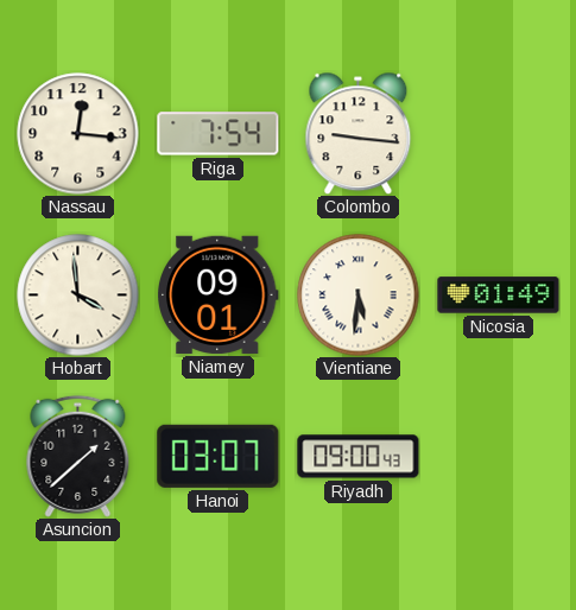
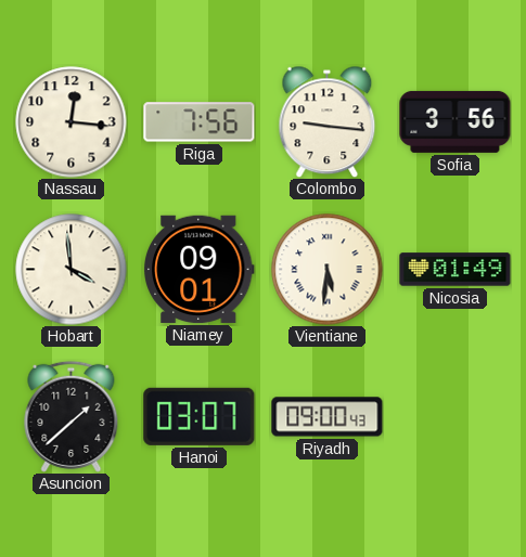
Riga: 7:54 -> 7:56 (200, 122)
Sofia: none -> 3:56 (456, 121)
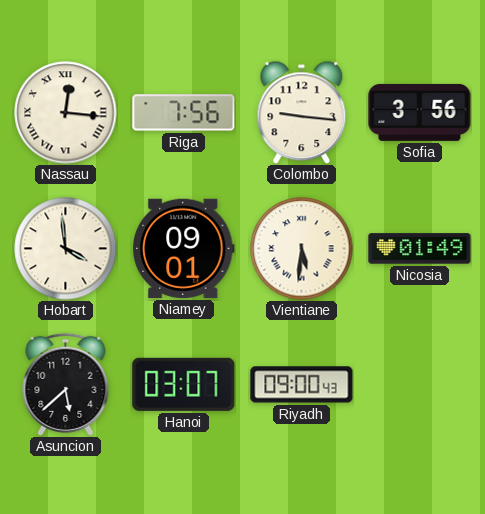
Nassau numerals: Arabic -> Roman (66, 113)
Asuncion: 1:38 -> 5:38 (66, 384)
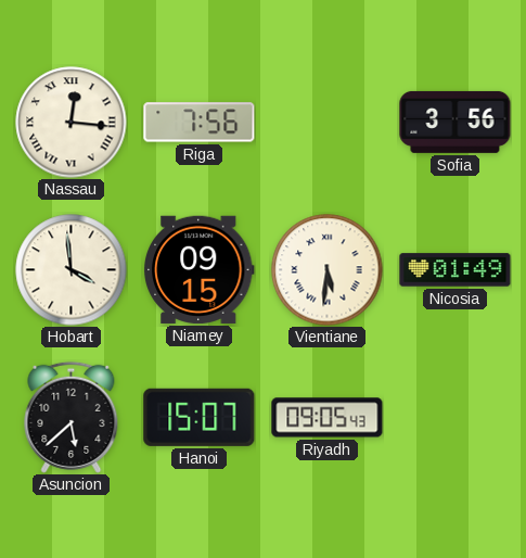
Colombo: 9:16 -> none (302, 112)
Niamey: 09:01 -> 09:15 (200, 269)
Hanoi: 03:07 -> 15:07 (200, 417)
Riyadh: 09:00 -> 09:05 (328, 418)
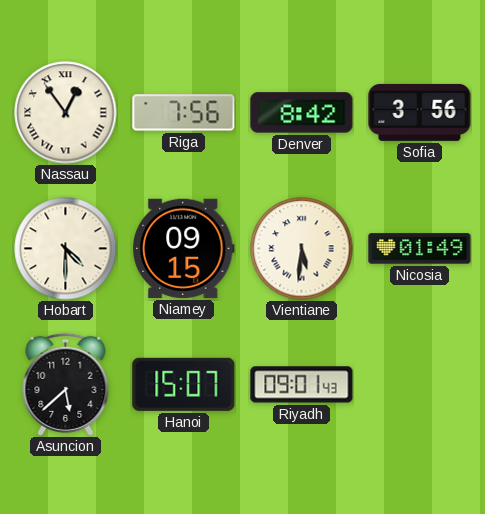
Nassau: 12:16 -> 12:54 (66, 113)
Denver: none -> 8:42 (302, 113)
Hobart: 3:59 -> 4:30 (66, 249)
Riyadh: 09:05 -> 09:01 (302, 385)
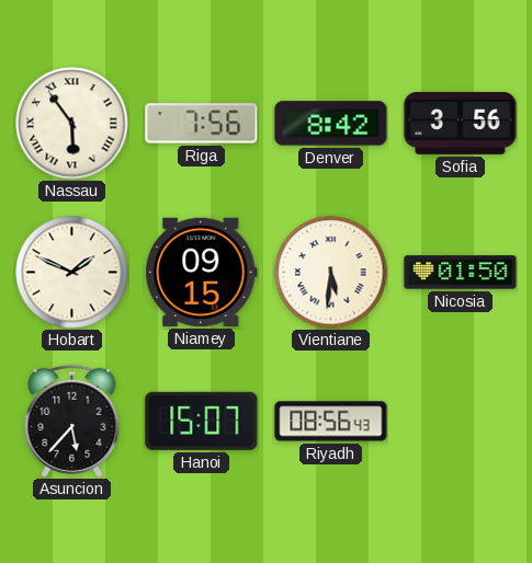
Nassau: 12:54 -> 5:54 (72, 124)
Hobart: 4:30 -> 1:49 (72, 273)
Nicosia: 01:49 -> 01:50 (461, 273)
Asuncion: 5:38 -> 5:37 (72, 421)
Riyadh: 09:01 -> 08:56 (331, 422)
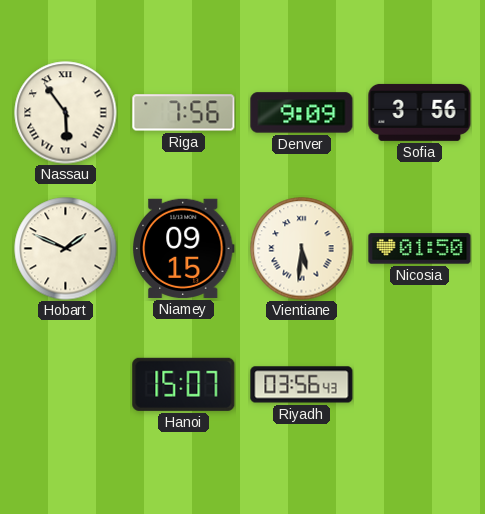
Denver: 8:42 -> 9:09 (302, 113)
Asuncion: 5:37 -> none (72, 421)
Riyadh: 08:56 -> 03:56 (302, 385)
